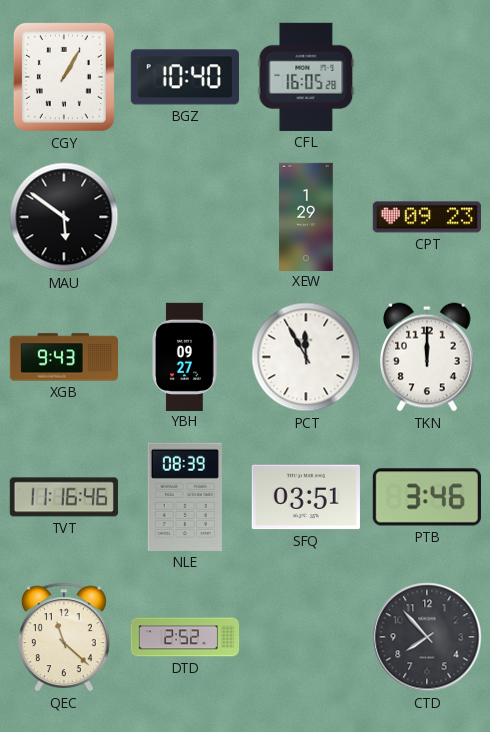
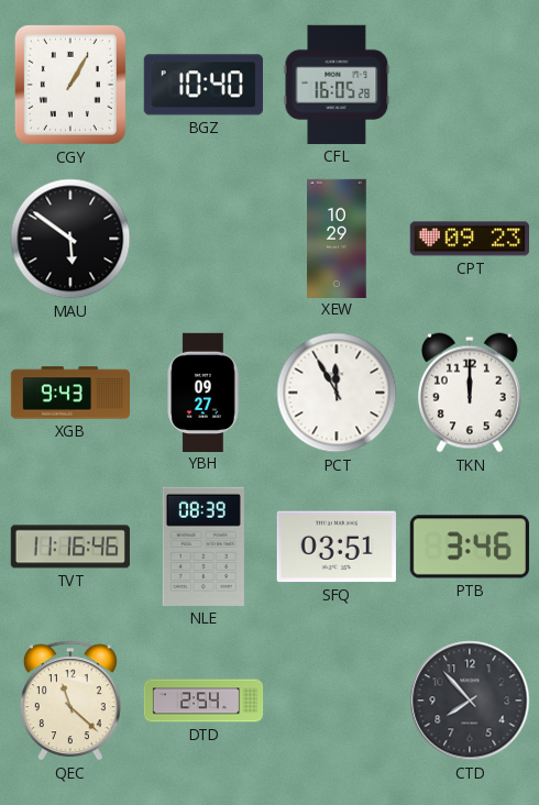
XEW: 1:29 -> 10:29 (337, 238)
DTD: 2:52 -> 2:54 (204, 701)
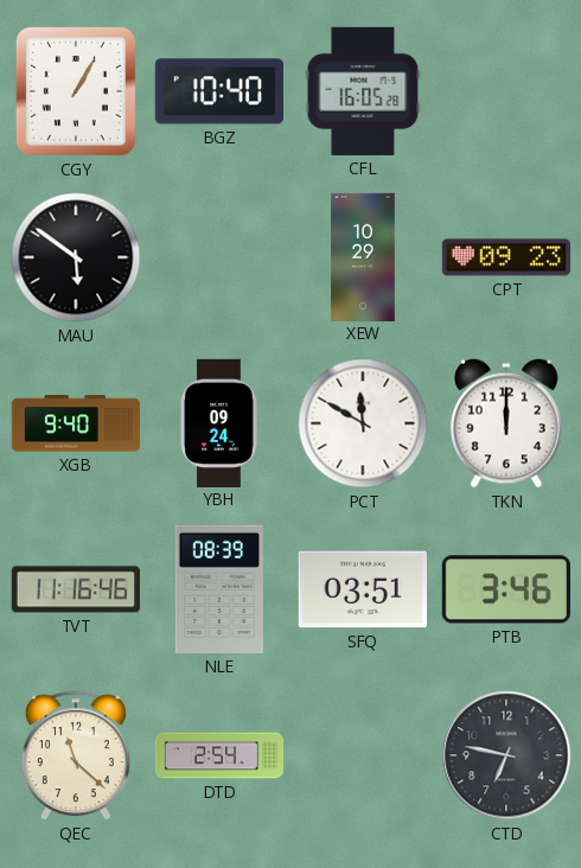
XGB: 9:43 -> 9:40 (75, 423)
YBH: 09:27 -> 09:24 (219, 422)
PCT: 11:55 -> 11:50 (363, 423)
CTD: 7:53 -> 6:47 (506, 755)
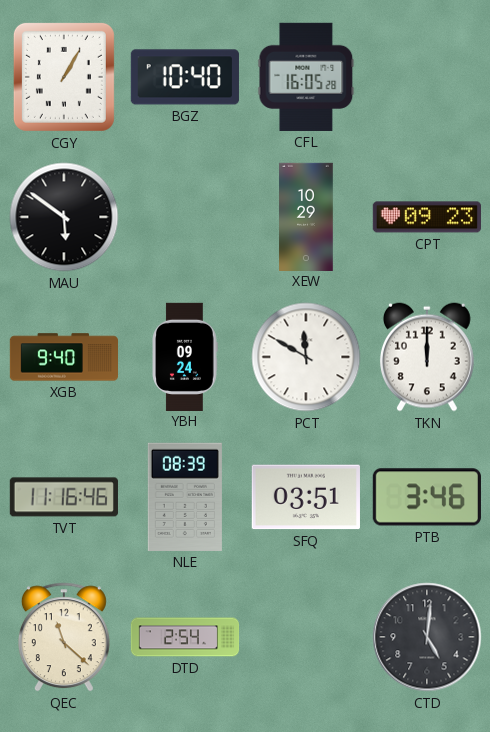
CTD: 6:47 -> 5:01 (427, 637)
